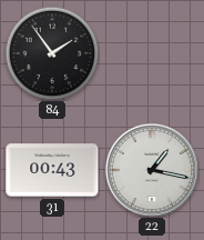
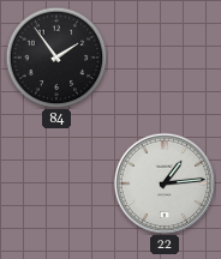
31: 00:43 -> none (52, 170)
22: 1:17 -> 1:14 (165, 183)
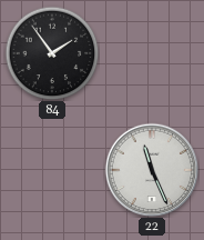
22: 1:14 -> 11:26 (152, 170)
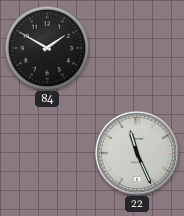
84: 1:54 -> 1:50 (47, 48)
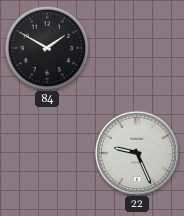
22: 11:26 -> 9:26 (137, 153)
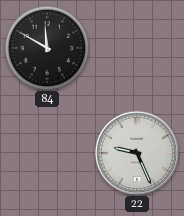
84: 1:50 -> 11:50 (47, 48)
